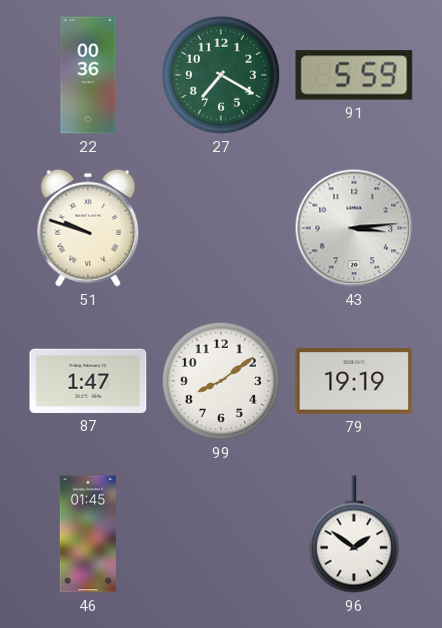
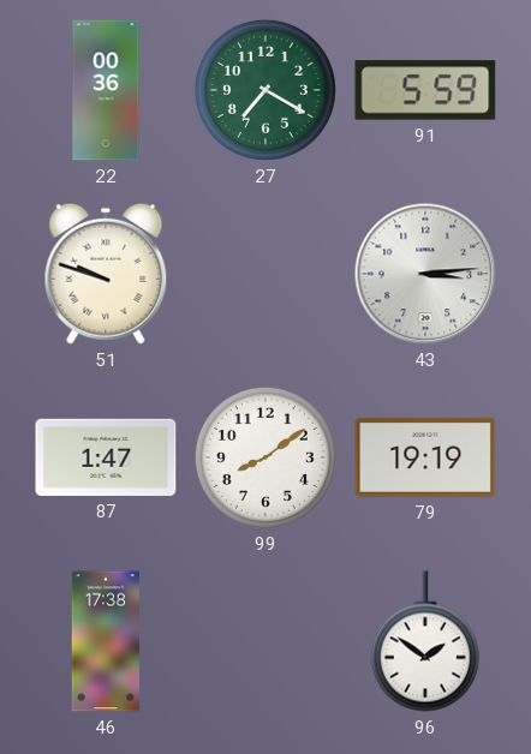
46: 01:45 -> 17:38 (106, 641)
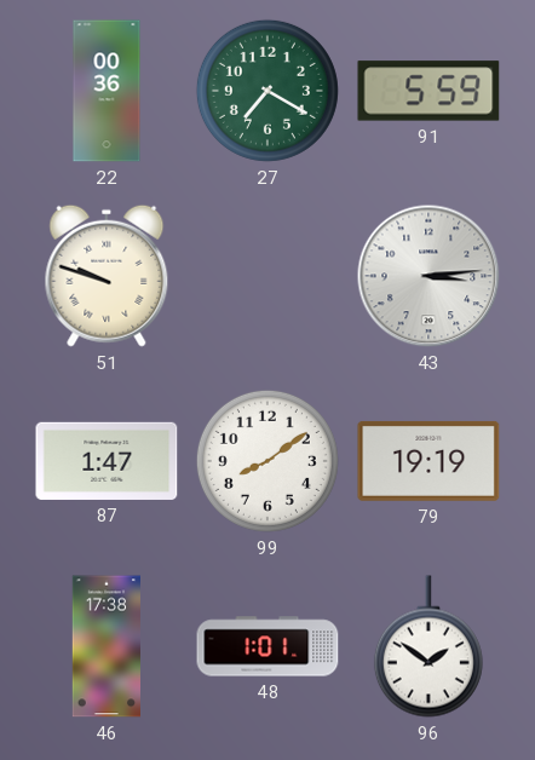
48: none -> 1:01 (267, 646)
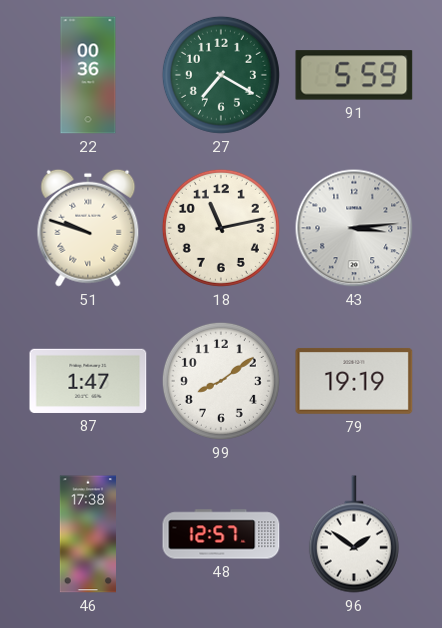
18: none -> 11:13 (221, 228)
48: 1:01 -> 12:57 (221, 534)
